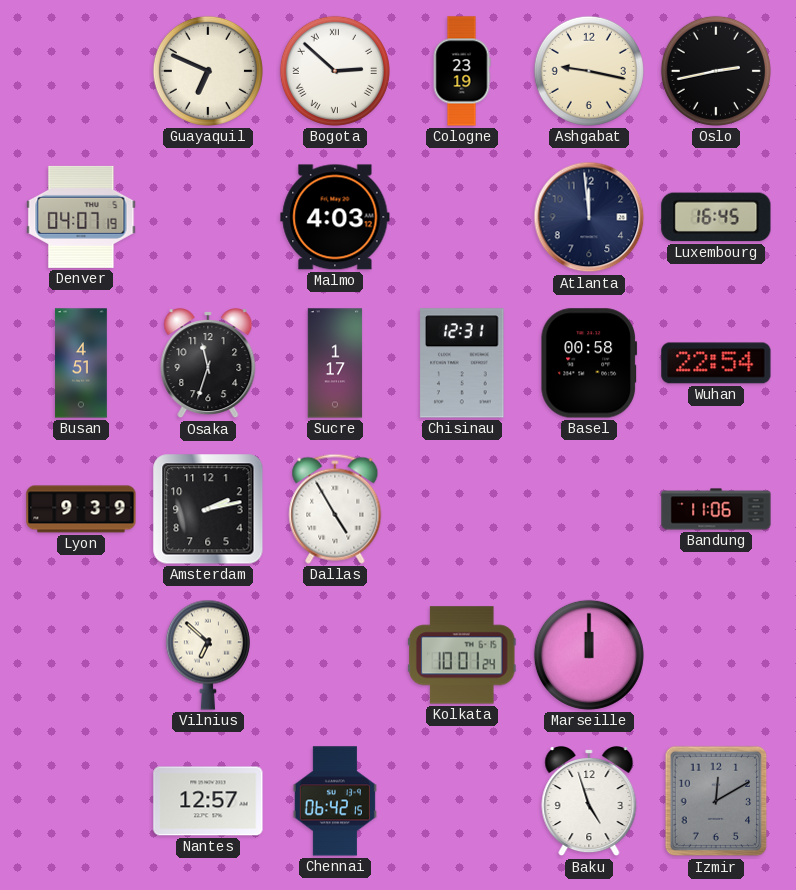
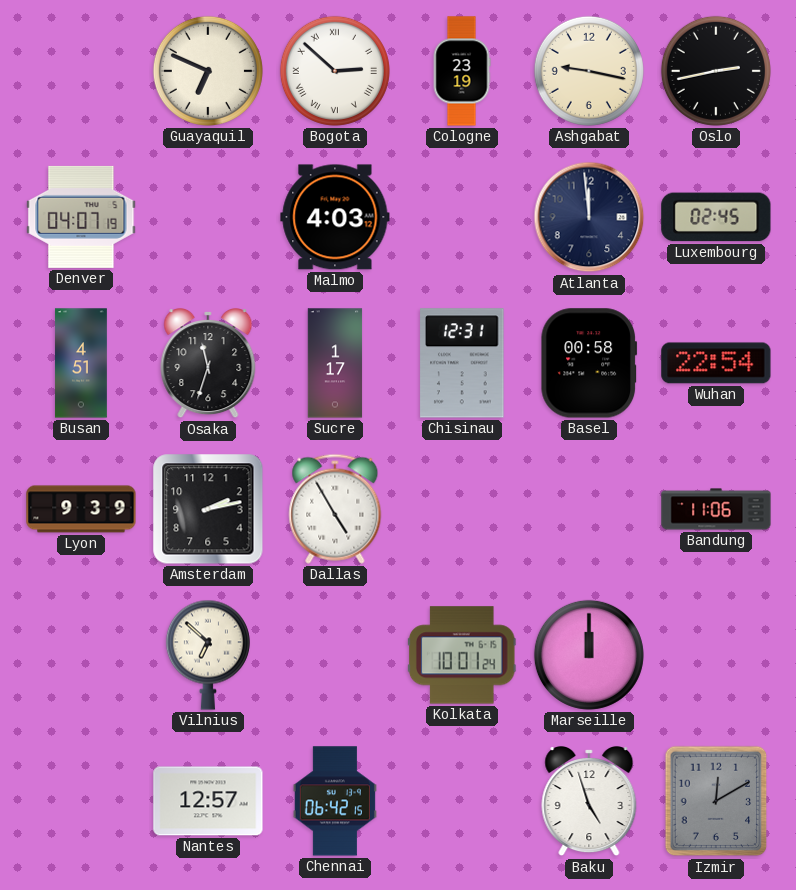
Luxembourg: 16:45 -> 02:45 (716, 217)
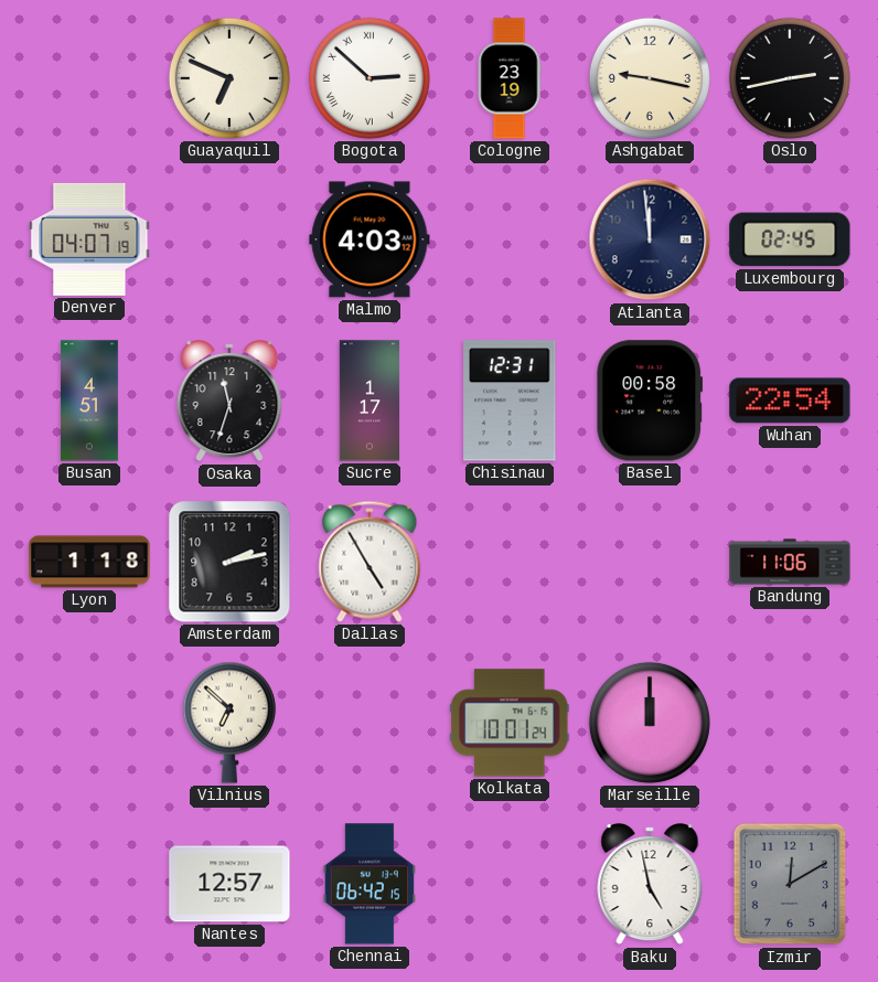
Lyon: 9:39 -> 1:18 (89, 562)
Baku: 4:57 -> 4:58 (650, 885)
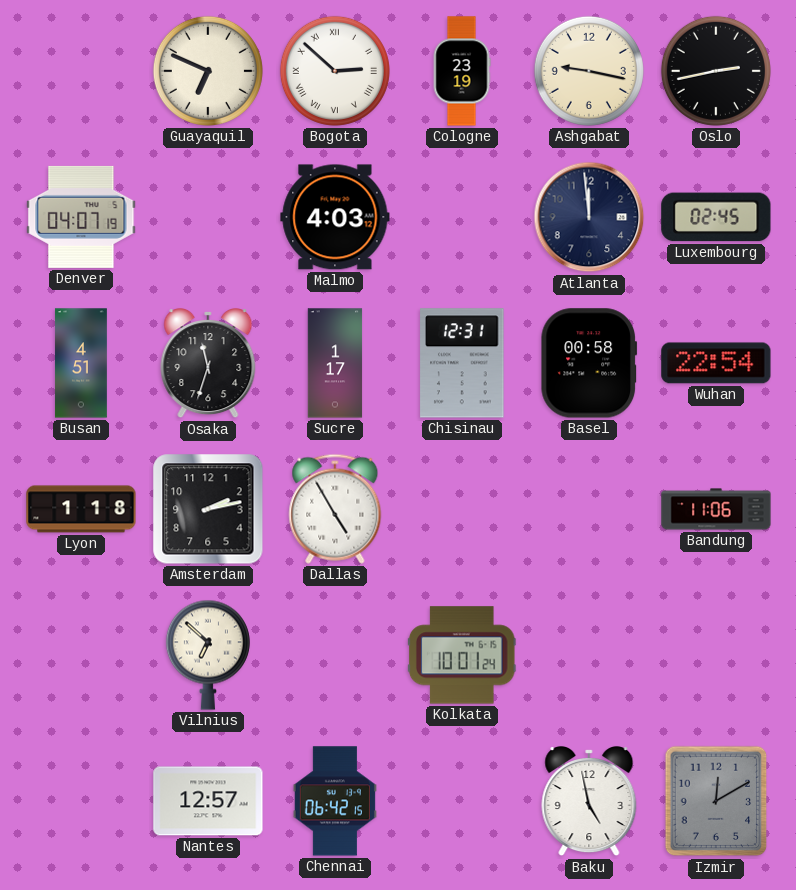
Marseille: 12:00 -> none (650, 723)
